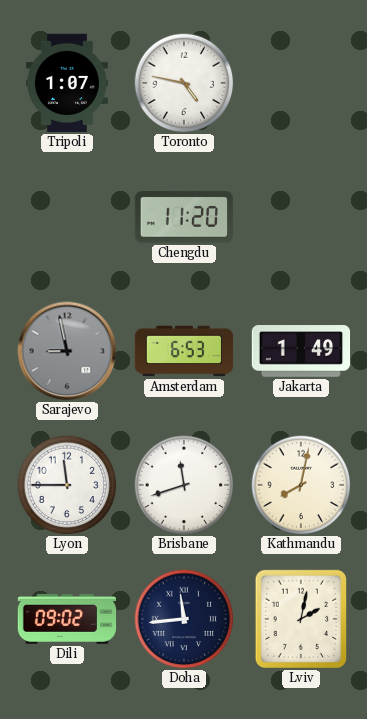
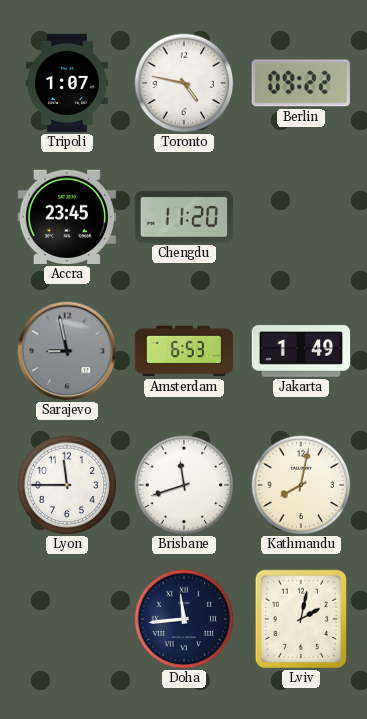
Berlin: none -> 09:22 (301, 83)
Accra: none -> 23:45 (66, 217)
Dili: 09:02 -> none (67, 619)
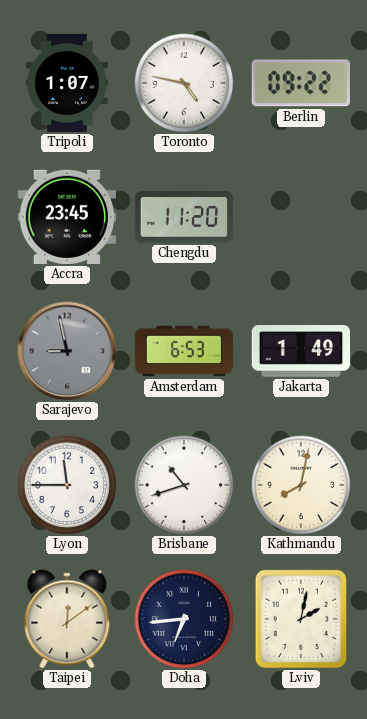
Brisbane: 11:42 -> 10:42 (184, 485)
Taipei: none -> 12:09 (67, 619)
Doha: 11:44 -> 6:44 (184, 619)
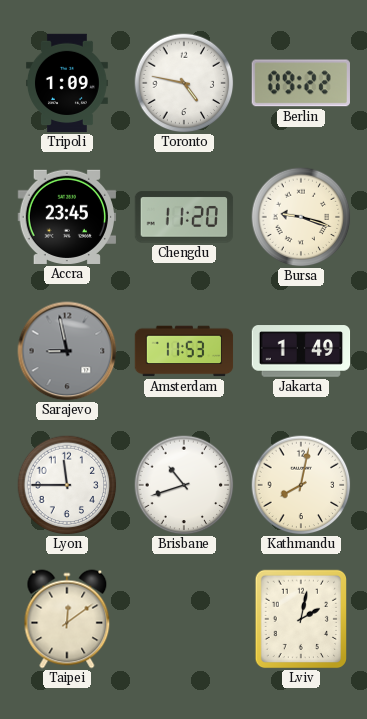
Tripoli: 1:07 -> 1:09 (67, 83)
Bursa: none -> 9:18 (301, 217)
Amsterdam: 6:53 -> 11:53 (184, 351)
Doha: 6:44 -> none (184, 619)
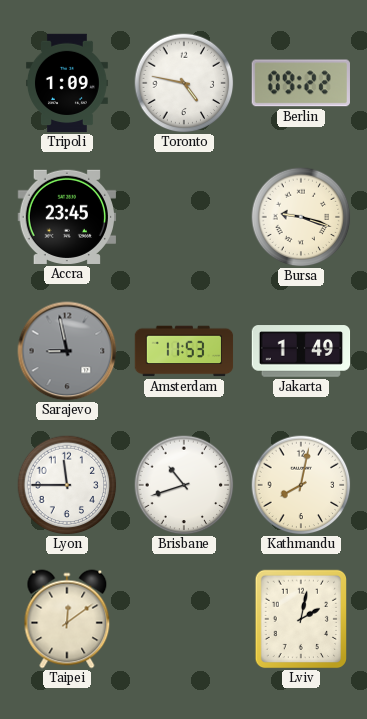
Chengdu: 11:20 -> none (184, 217)
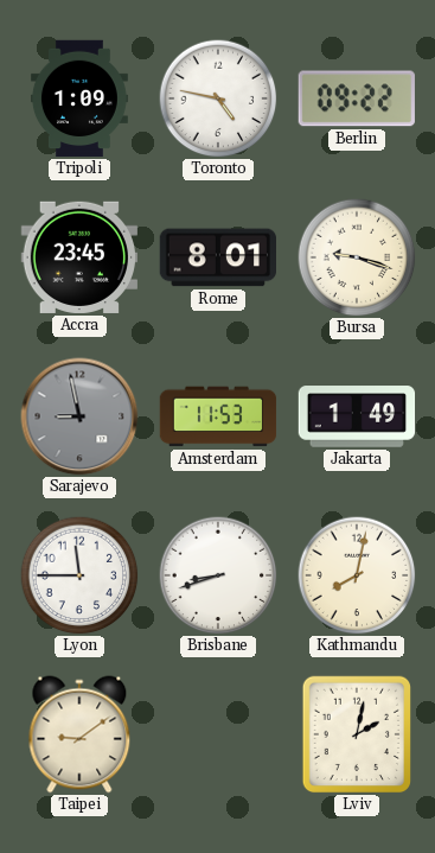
Rome: none -> 8:01 (217, 257)
Brisbane: 10:42 -> 8:42 (218, 575)
Taipei: 12:09 -> 9:09 (79, 734)
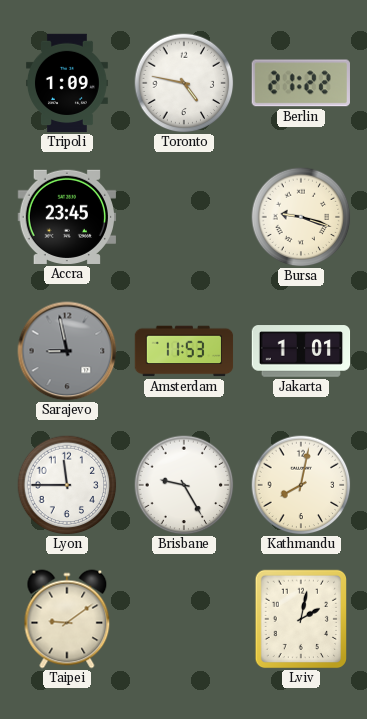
Berlin: 09:22 -> 21:22 (301, 83)
Rome: 8:01 -> none (217, 257)
Jakarta: 1:49 -> 1:01 (301, 351)
Brisbane: 8:42 -> 9:25 (184, 485)
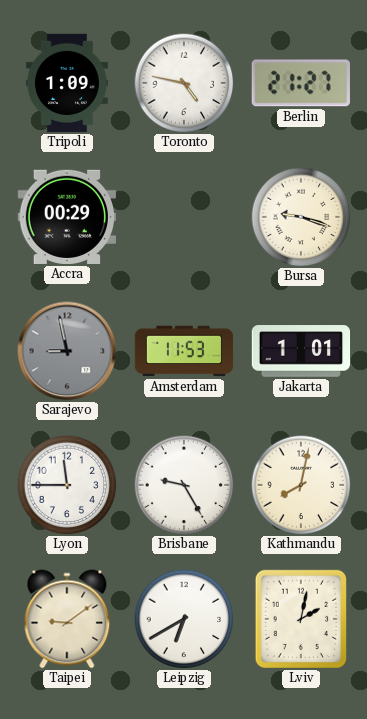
Berlin: 21:22 -> 21:27 (301, 83)
Accra: 23:45 -> 00:29 (66, 217)
Leipzig: none -> 6:40 (184, 619)
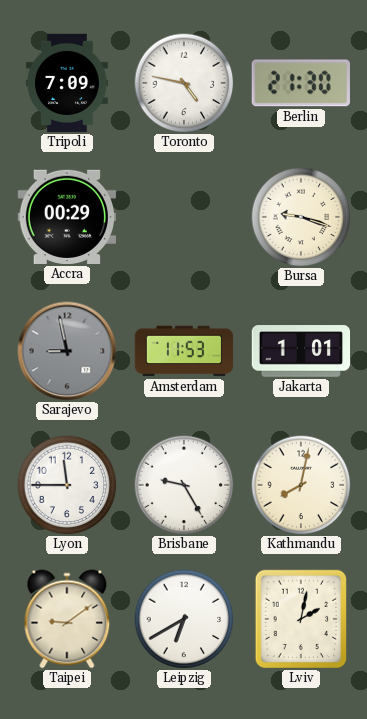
Tripoli: 1:09 -> 7:09 (67, 83)
Berlin: 21:27 -> 21:30 (301, 83)
